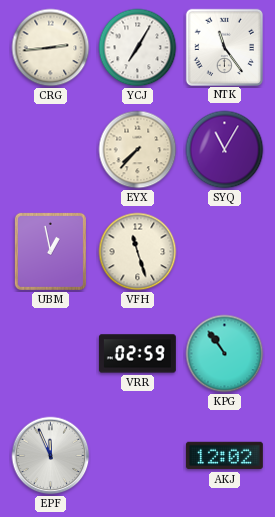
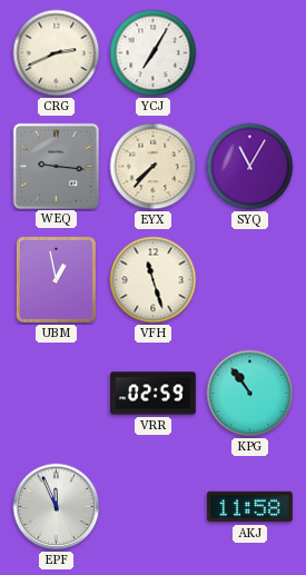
CRG: 2:44 -> 2:41 (57, 53)
NTK: 11:24 -> none (224, 47)
WEQ: none -> 9:16 (56, 166)
AKJ: 12:02 -> 11:58 (249, 507)
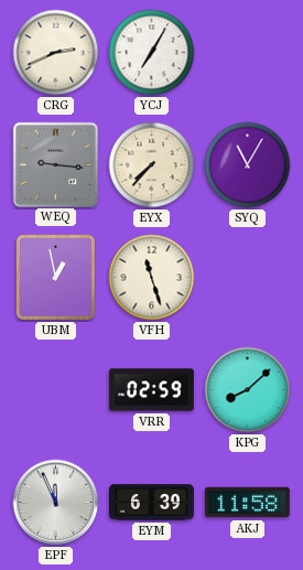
KPG: 10:54 -> 8:08 (248, 390)
EYM: none -> 6:39 (152, 503)
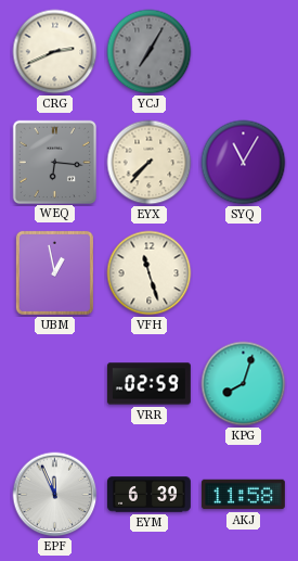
YCJ dial: white -> grey (150, 52)
WEQ: 9:16 -> 6:16 (54, 162)
KPG: 8:08 -> 8:03 (244, 384)
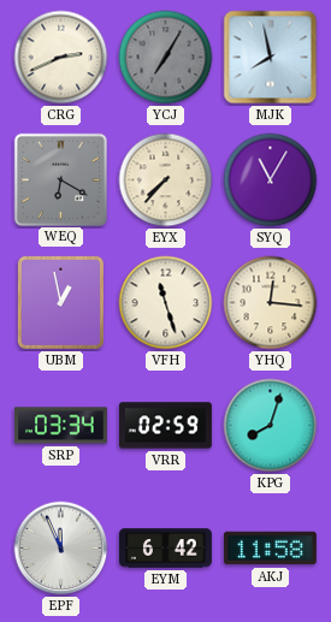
MJK: none -> 7:58 (271, 58)
WEQ: 6:16 -> 6:20 (60, 179)
YHQ: none -> 12:16 (271, 303)
SRP: none -> 03:34 (60, 426)
EYM: 6:39 -> 6:42 (166, 549)
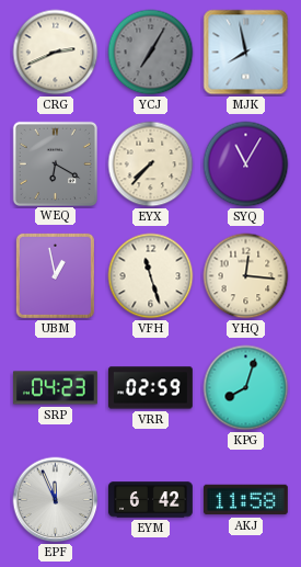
SRP: 03:34 -> 04:23 (55, 388)
